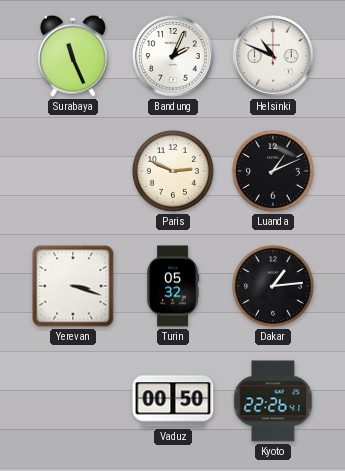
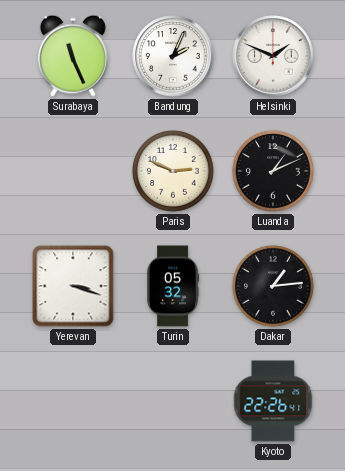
Helsinki: 10:49 -> 1:49 (273, 56)
Vaduz: 00:50 -> none (173, 401)
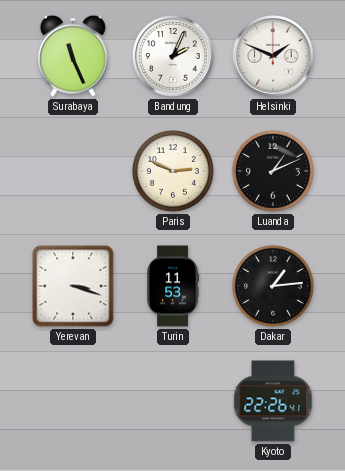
Turin: 05:32 -> 11:53 (173, 286)
